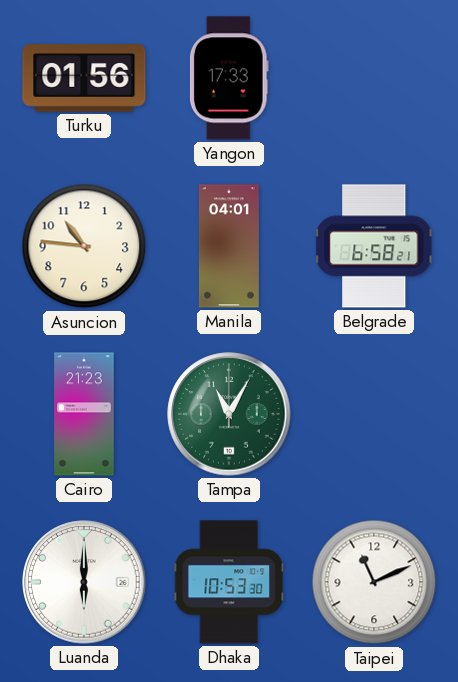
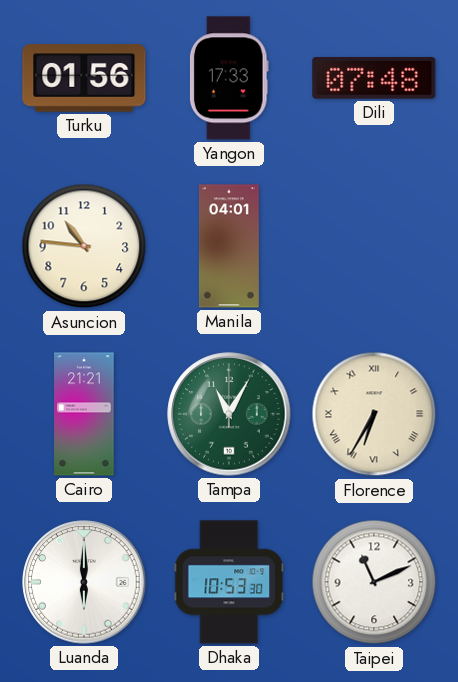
Dili: none -> 07:48 (374, 78)
Belgrade: 6:58 -> none (374, 246)
Cairo: 21:23 -> 21:21 (84, 414)
Florence: none -> 6:35 (374, 414)
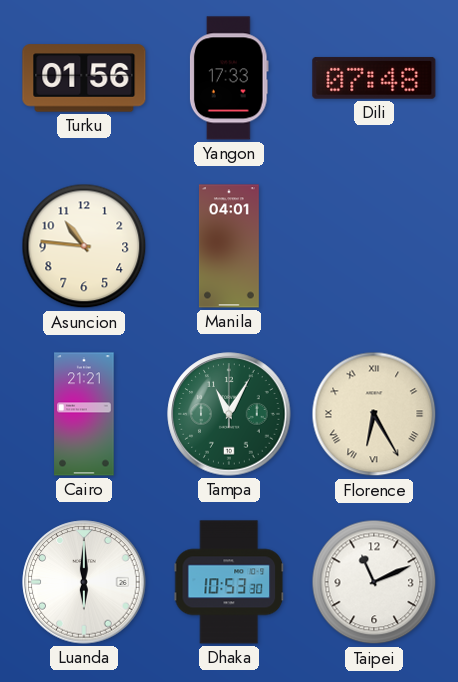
Florence: 6:35 -> 6:25 (374, 414)
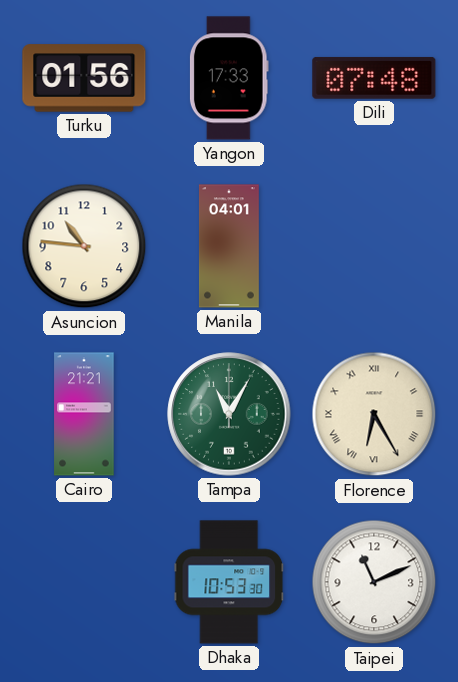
Luanda: 6:00 -> none (84, 582)
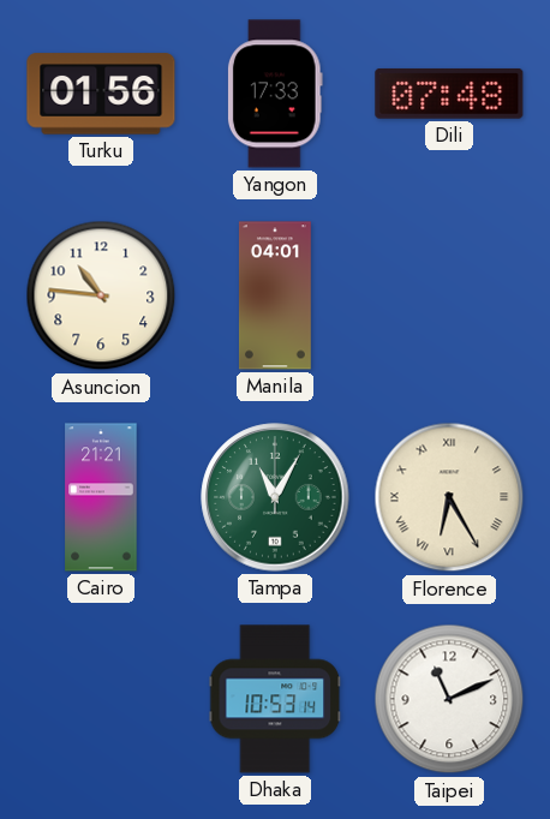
Dhaka: 10:53:30 -> 10:53:14 (275, 699)
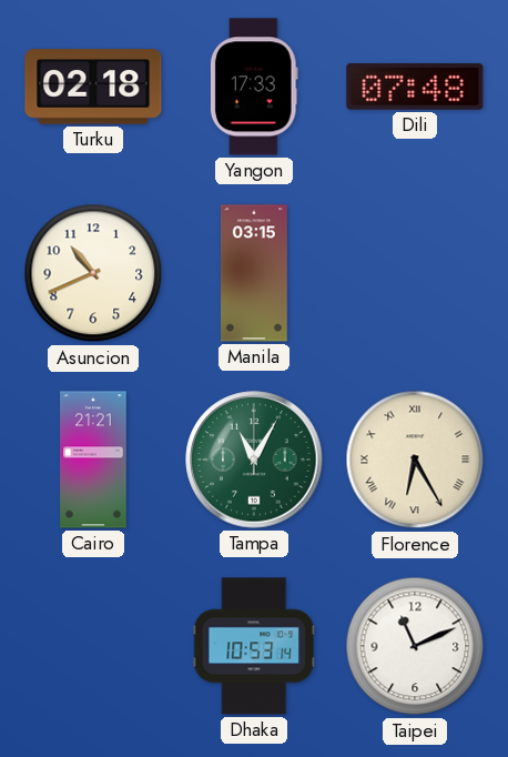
Turku: 01:56 -> 02:18 (93, 87)
Asuncion: 10:46 -> 10:41 (93, 273)
Manila: 04:01 -> 03:15 (254, 273)
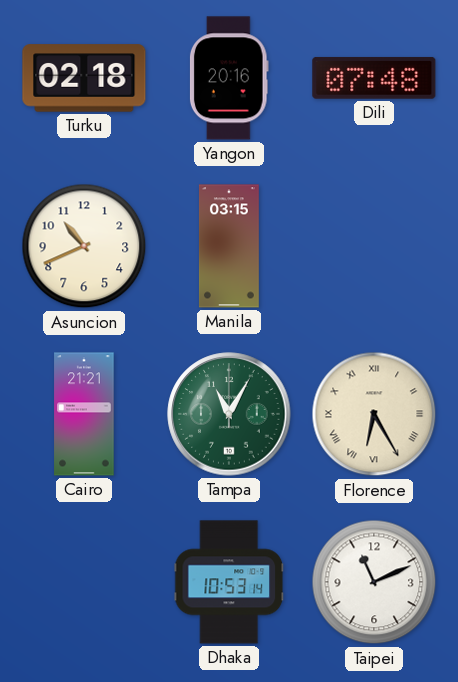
Yangon: 17:33 -> 20:16 (229, 78)
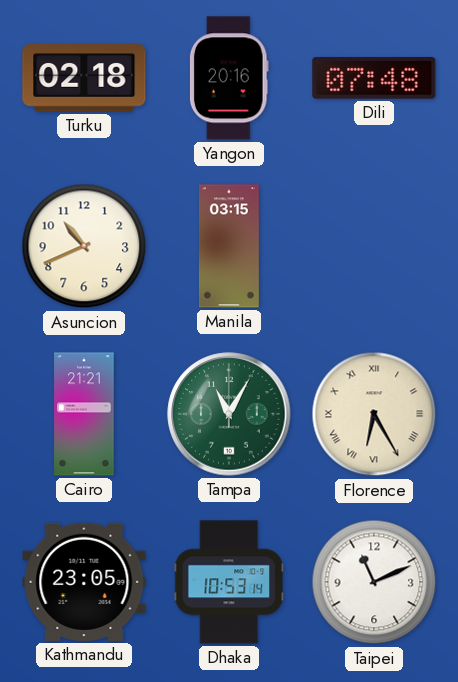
Kathmandu: none -> 23:05 (84, 582)
